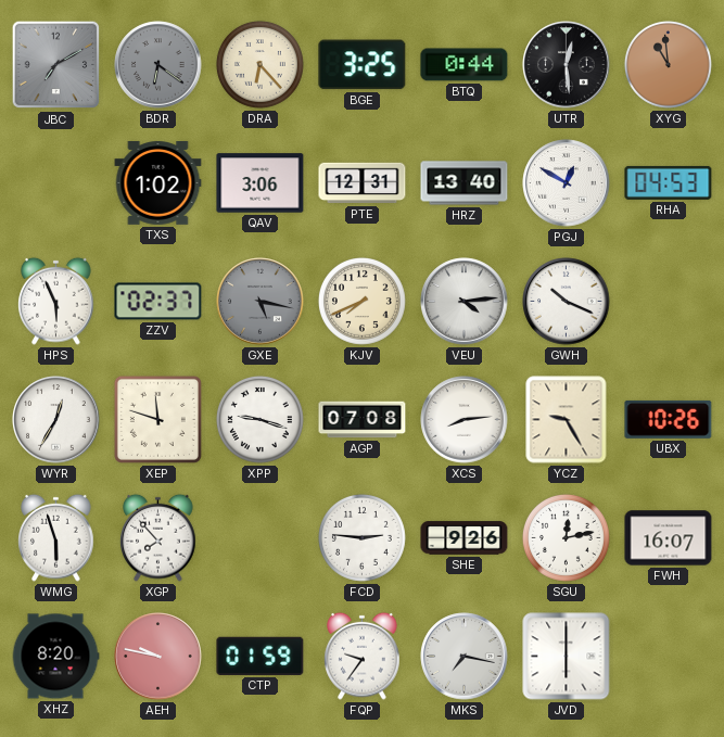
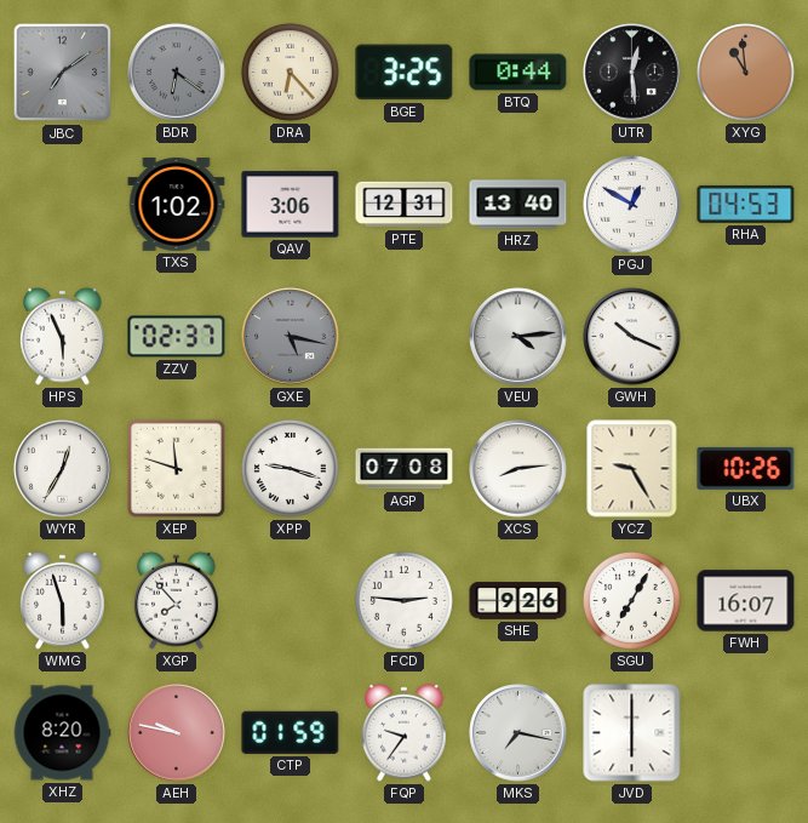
JBC: 7:10 -> 7:09 (63, 73)
KJV: 7:41 -> none (363, 301)
SGU: 12:13 -> 7:05 (632, 600)
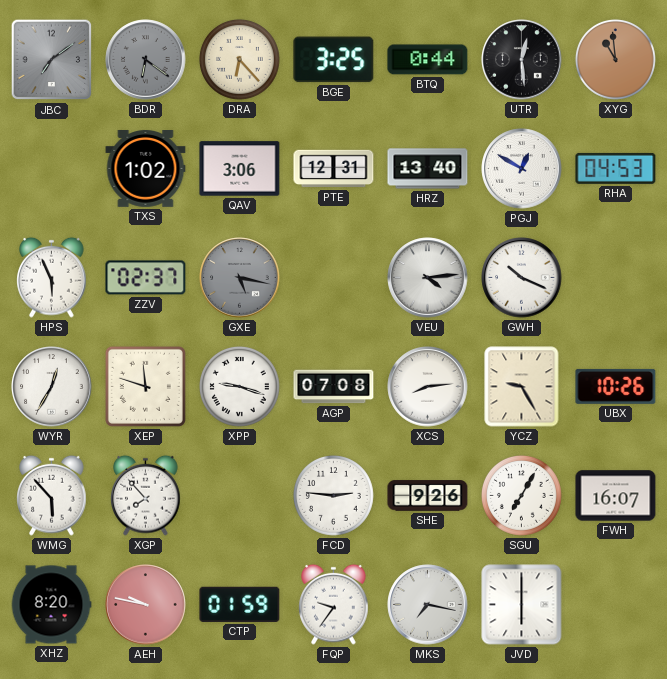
WMG: 5:57 -> 5:53 (52, 495)
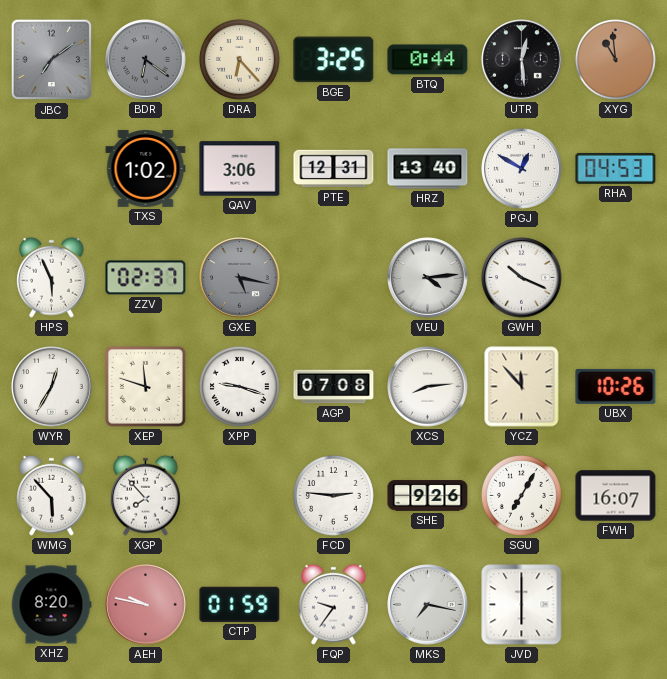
YCZ: 9:25 -> 11:53 (522, 387)
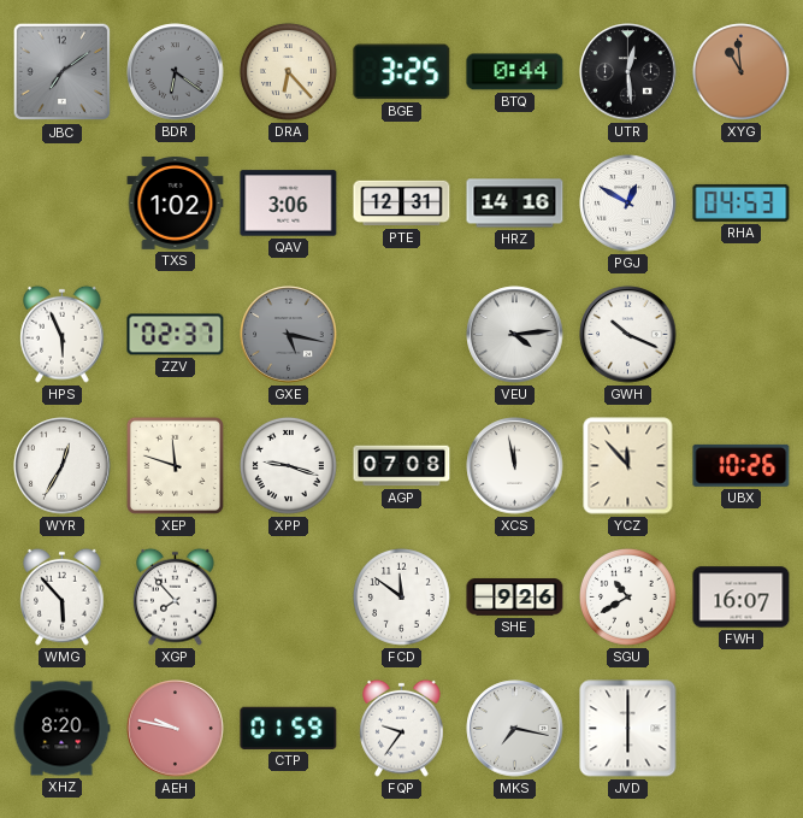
HRZ: 13:40 -> 14:16 (515, 204)
XCS: 8:14 -> 11:58 (515, 466)
FCD: 2:46 -> 11:51 (402, 596)
SGU: 7:05 -> 10:40 (628, 596)
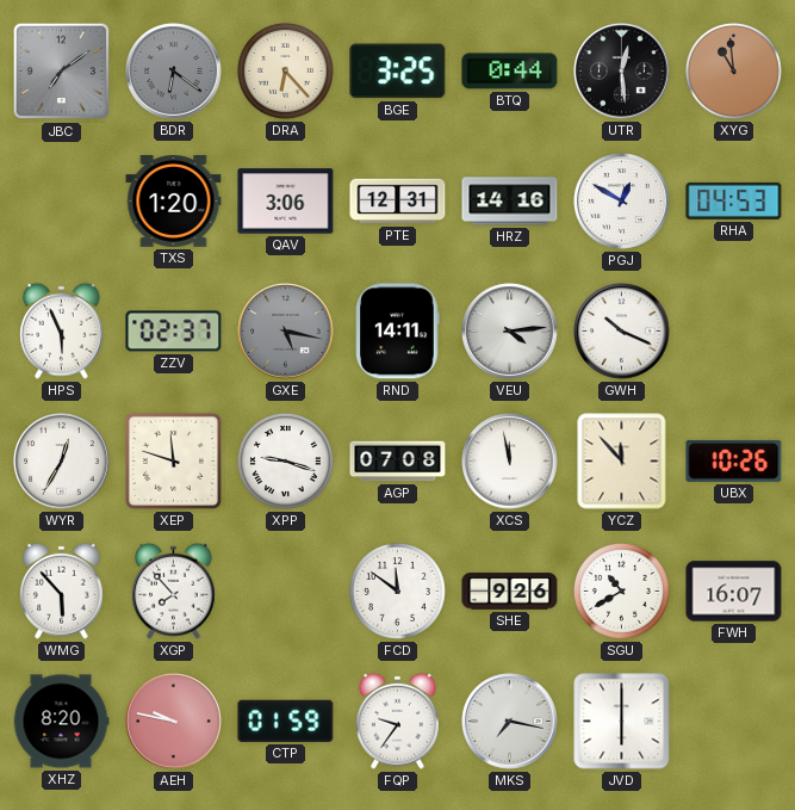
TXS: 1:02 -> 1:20 (174, 202)
RND: none -> 14:11 (398, 332)
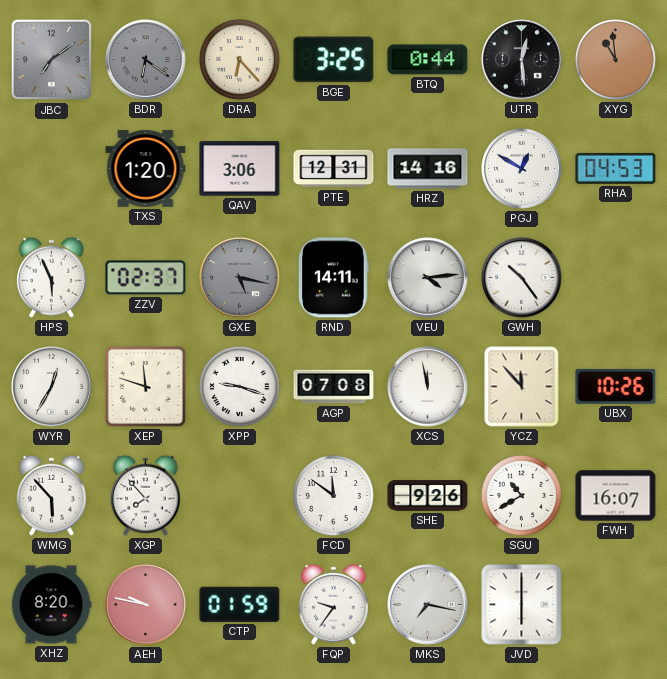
GWH: 10:19 -> 10:24 (522, 278)
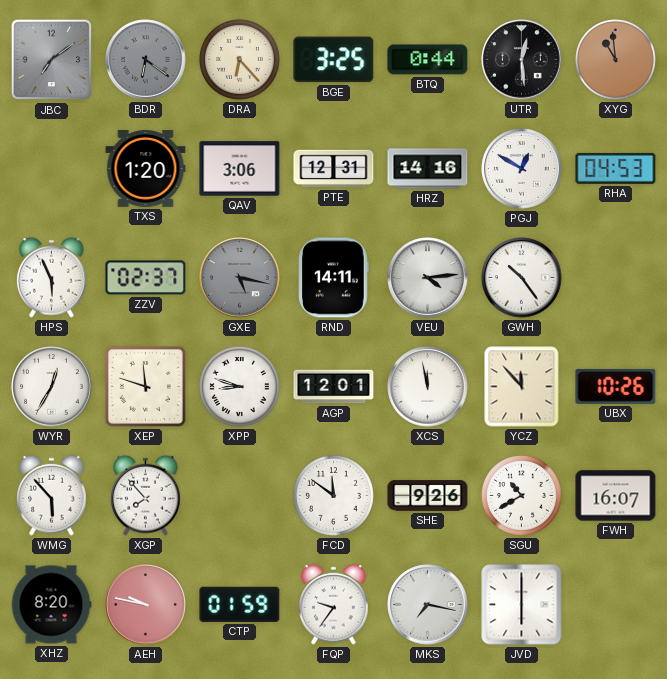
XPP: 9:18 -> 8:48 (240, 386)
AGP: 07:08 -> 12:01 (334, 387)
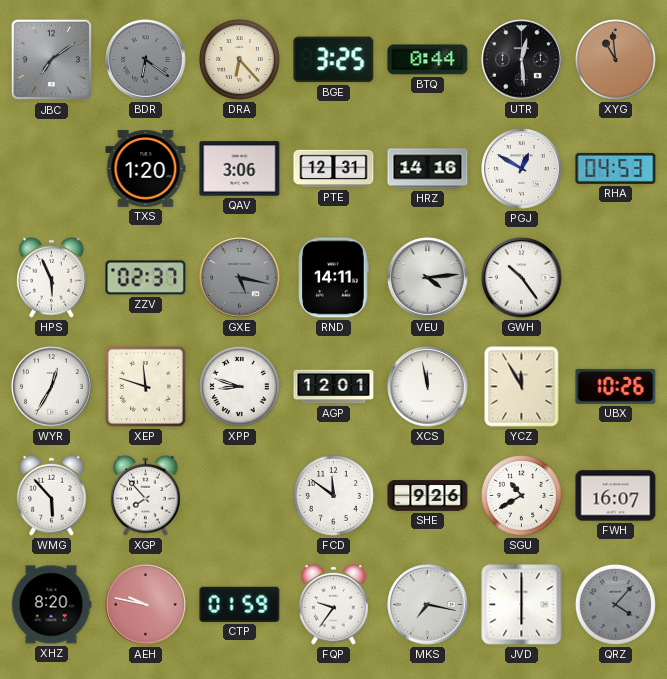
YCZ: 11:53 -> 11:55 (522, 387)
QRZ: none -> 4:07 (616, 604)
